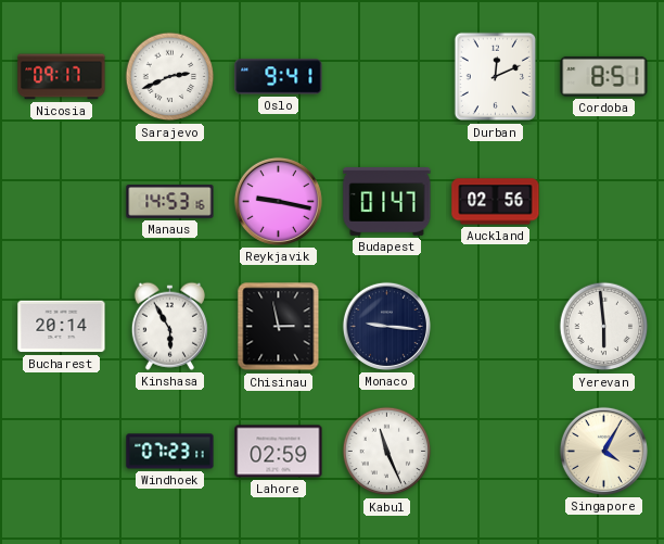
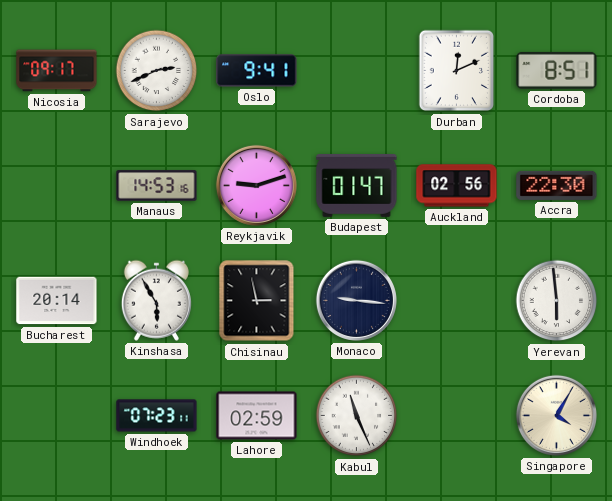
Reykjavik: 9:17 -> 9:12 (256, 185)
Accra: none -> 22:30 (557, 185)
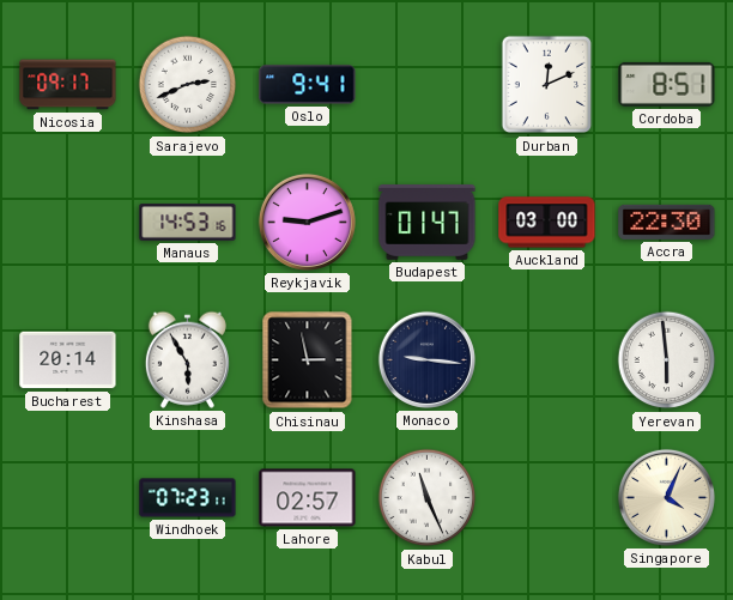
Auckland: 02:56 -> 03:00 (547, 223)
Lahore: 02:59 -> 02:57 (308, 498)
Singapore: 4:05 -> 4:04 (666, 497)
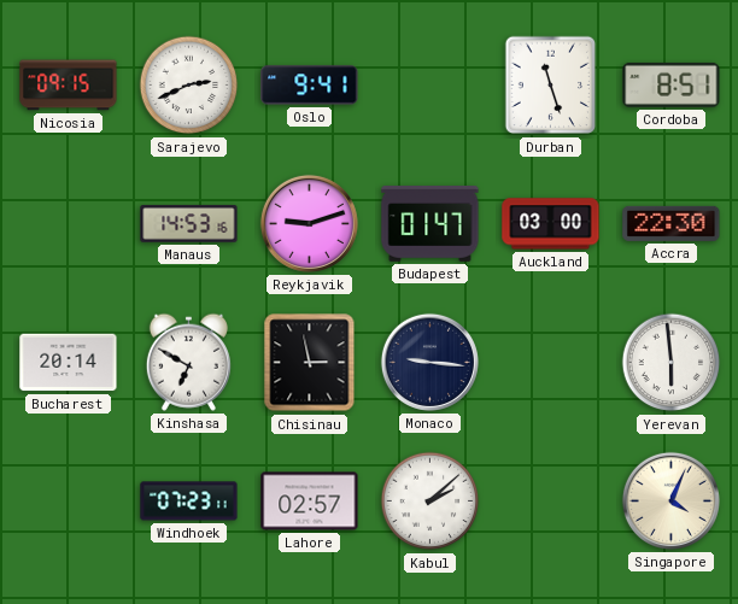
Nicosia: 09:17 -> 09:15 (69, 86)
Durban: 12:11 -> 11:27 (551, 86)
Kinshasa: 5:55 -> 6:50 (188, 362)
Kabul: 11:26 -> 2:08 (430, 502)
